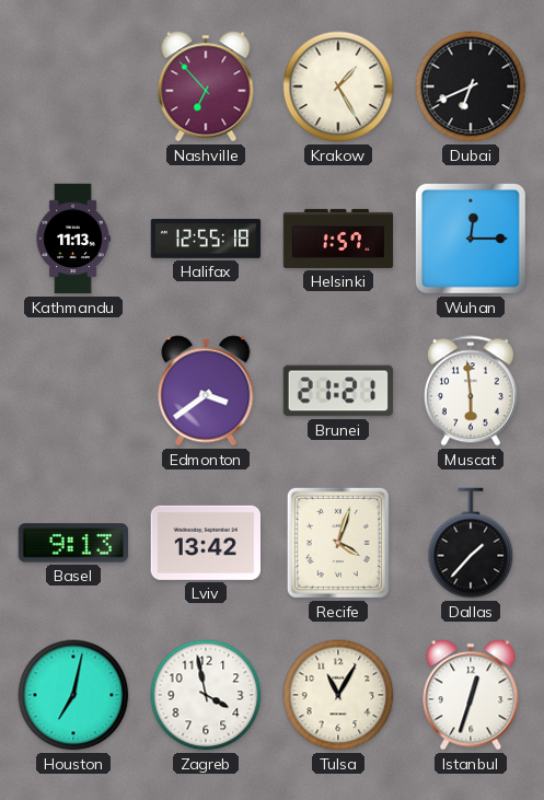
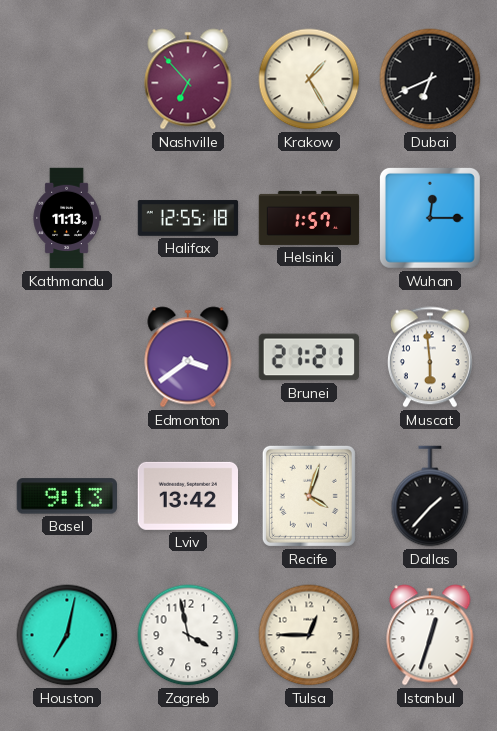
Tulsa: 11:05 -> 12:45 (309, 635)
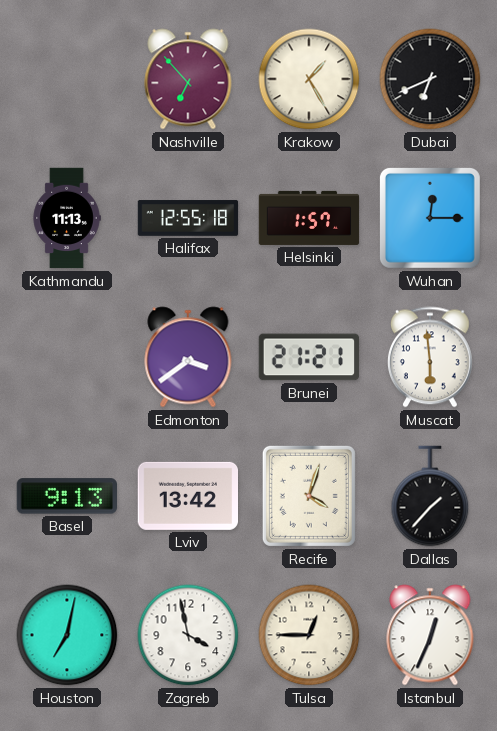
Istanbul: 12:33 -> 12:34 (430, 635)
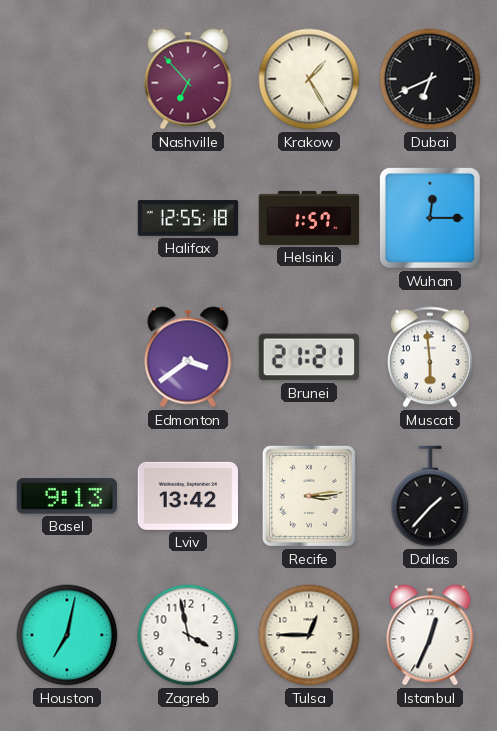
Kathmandu: 11:13 -> none (67, 218)
Recife: 4:03 -> 3:14 (309, 496)
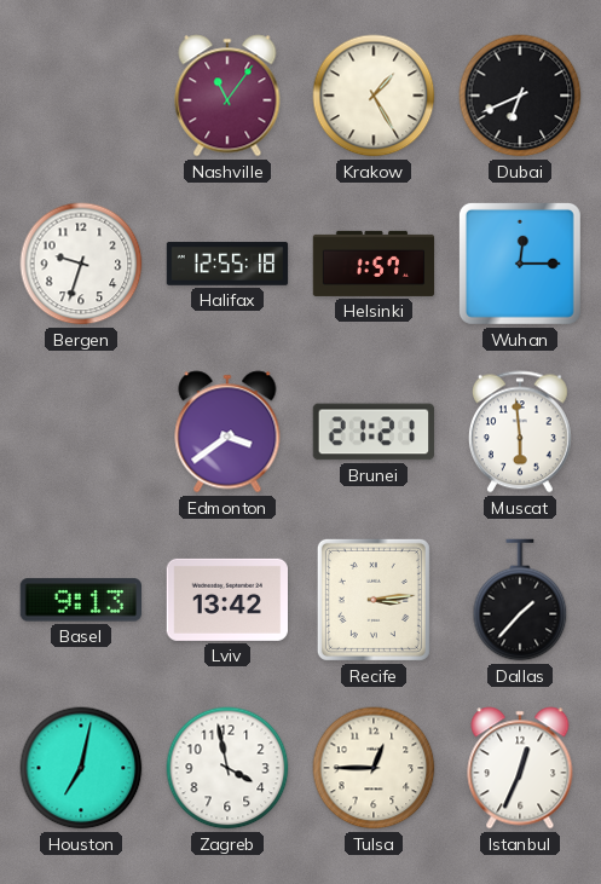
Nashville: 6:53 -> 11:06 (227, 96)
Bergen: none -> 9:33 (81, 264)
